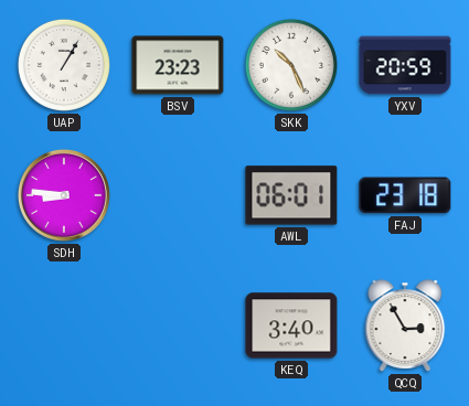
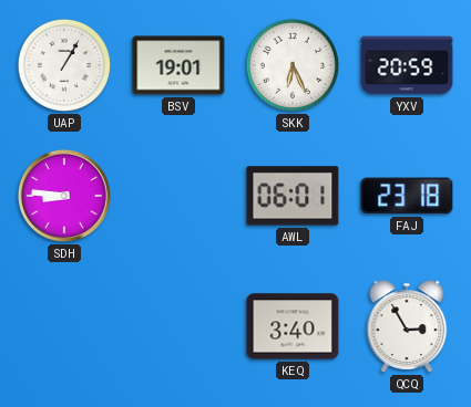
BSV: 23:23 -> 19:01 (178, 65)
SKK: 10:26 -> 6:26 (293, 65)
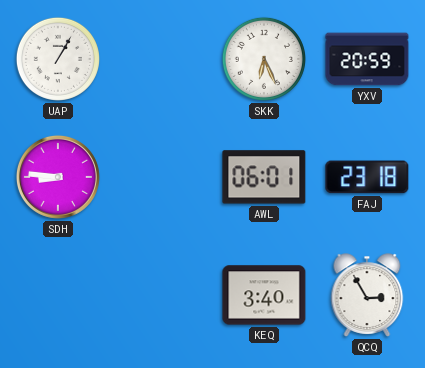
BSV: 19:01 -> none (178, 65)
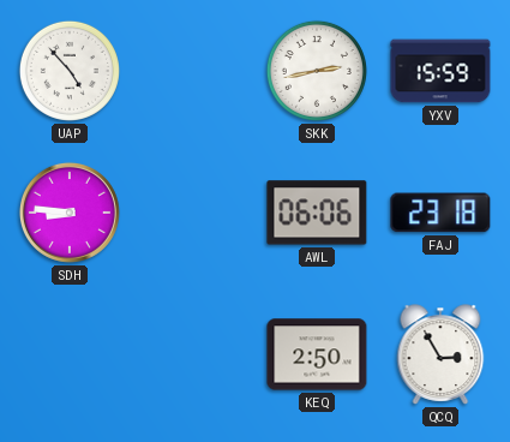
UAP: 1:05 -> 4:53 (70, 71)
SKK: 6:26 -> 2:43 (317, 71)
YXV: 20:59 -> 15:59 (440, 71)
AWL: 06:01 -> 06:06 (317, 213)
KEQ: 3:40 -> 2:50 (317, 354)
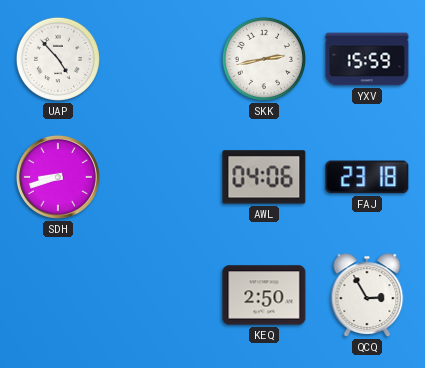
SDH: 8:46 -> 8:42 (58, 177)
AWL: 06:06 -> 04:06 (264, 177)
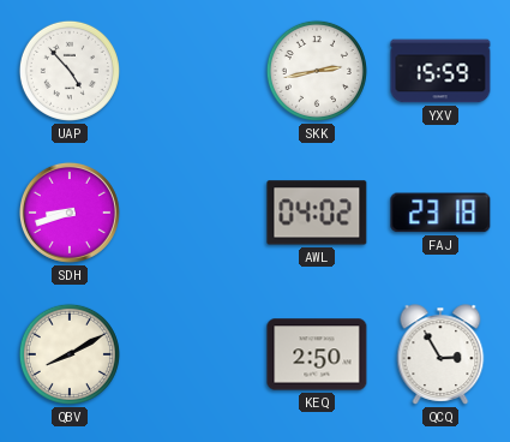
AWL: 04:06 -> 04:02 (317, 213)
QBV: none -> 8:10 (70, 354)
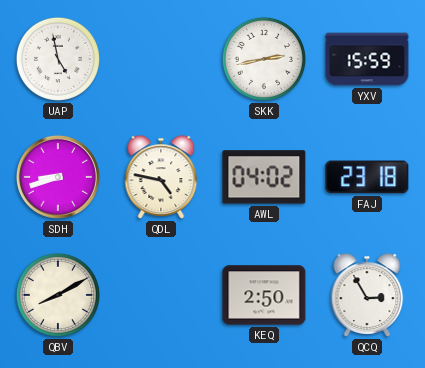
UAP: 4:53 -> 4:58 (58, 59)
QDL: none -> 4:47 (161, 177)
